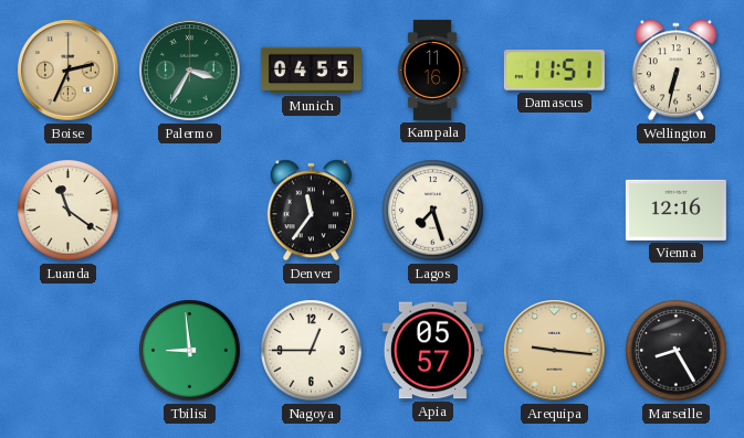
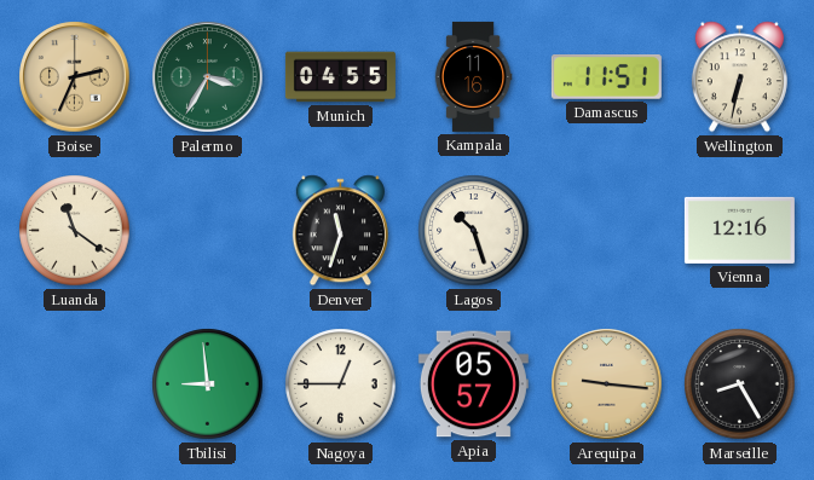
Denver: 11:36 -> 11:33 (340, 231)
Lagos: 7:27 -> 10:27 (474, 231)
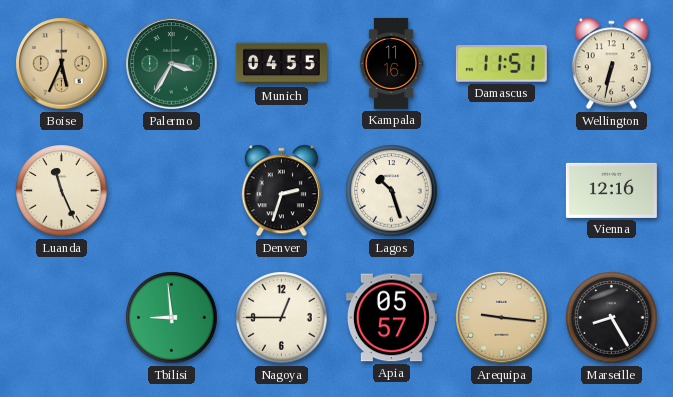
Boise: 2:34 -> 5:34 (62, 64)
Luanda: 11:21 -> 11:26 (62, 191)
Denver: 11:33 -> 2:33 (281, 191)
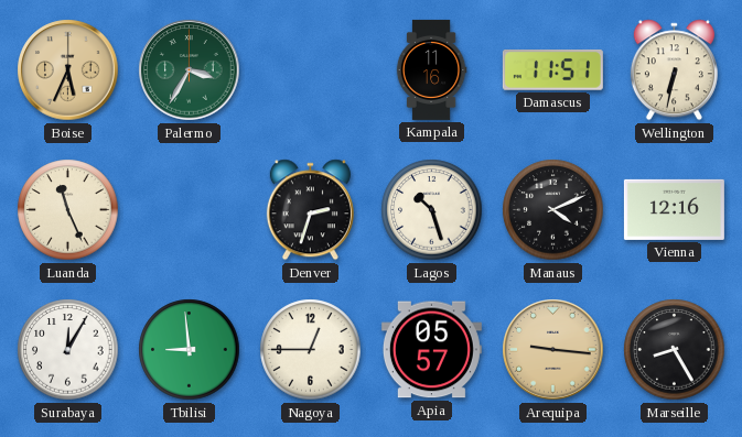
Munich: 04:55 -> none (281, 64)
Manaus: none -> 4:11 (553, 210)
Surabaya: none -> 12:05 (68, 350)
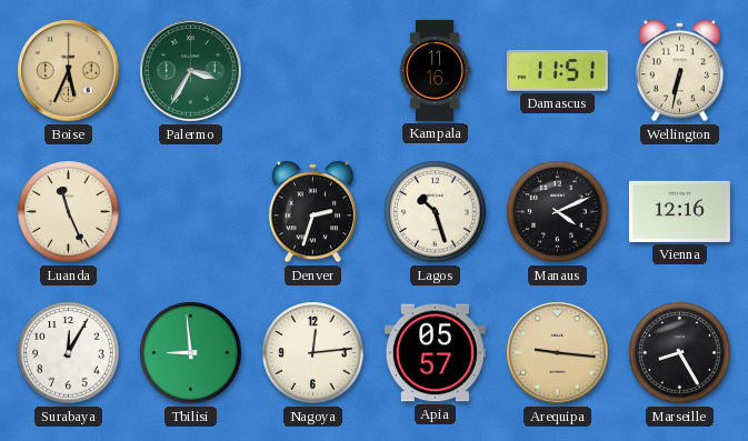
Nagoya: 12:45 -> 12:14 (313, 353)
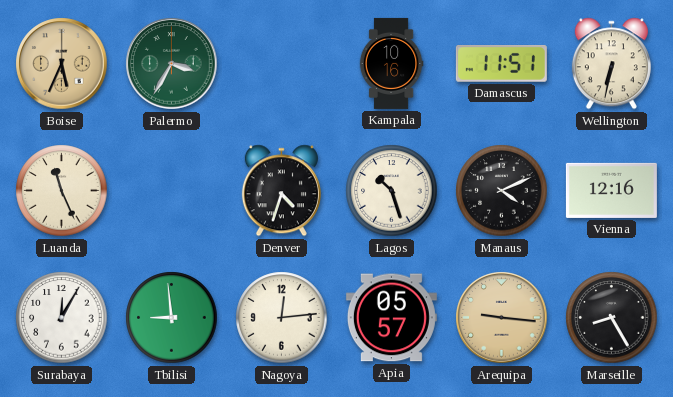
Kampala: 11:16 -> 10:16 (391, 63)
Denver: 2:33 -> 4:33 (281, 191)
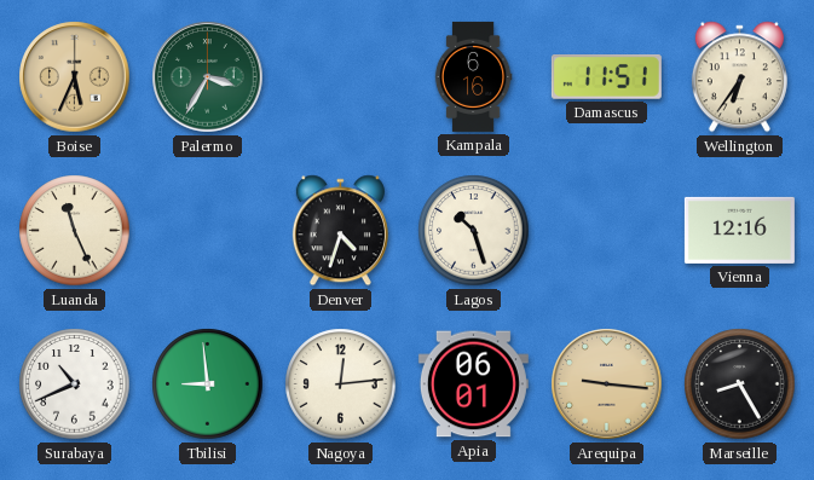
Kampala: 10:16 -> 6:16 (473, 76)
Wellington: 6:32 -> 6:36 (739, 77)
Manaus: 4:11 -> none (502, 191)
Surabaya: 12:05 -> 10:41 (75, 384)
Apia: 05:57 -> 06:01 (473, 384)
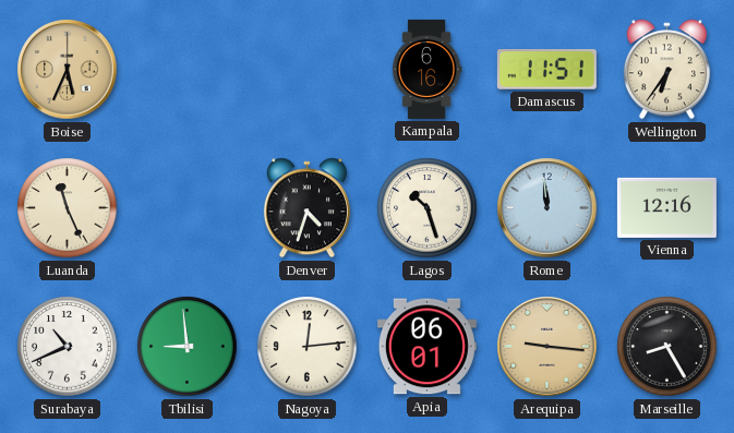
Palermo: 3:35 -> none (208, 77)
Rome: none -> 11:59 (548, 208)
